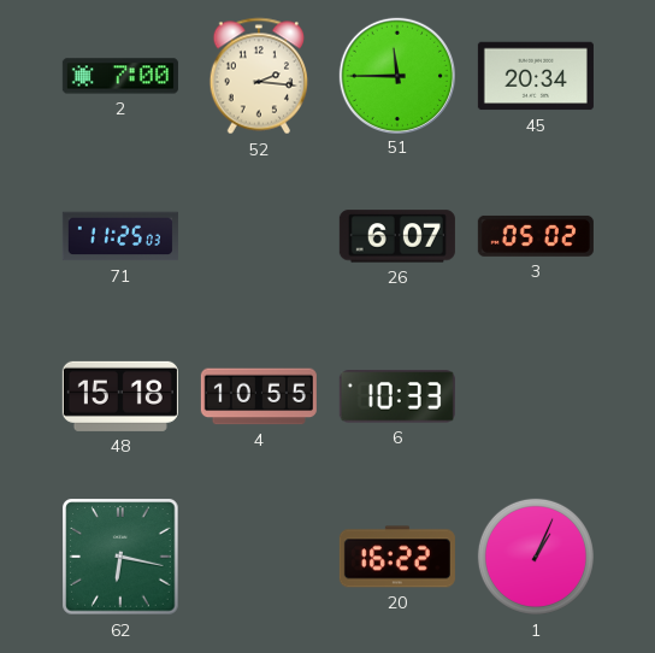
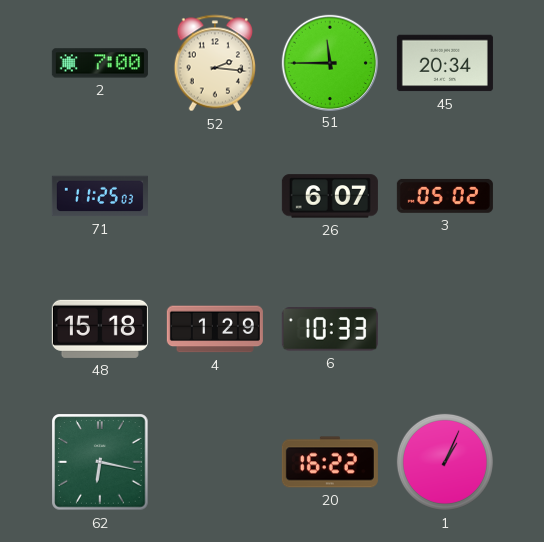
4: 10:55 -> 1:29 (215, 329)
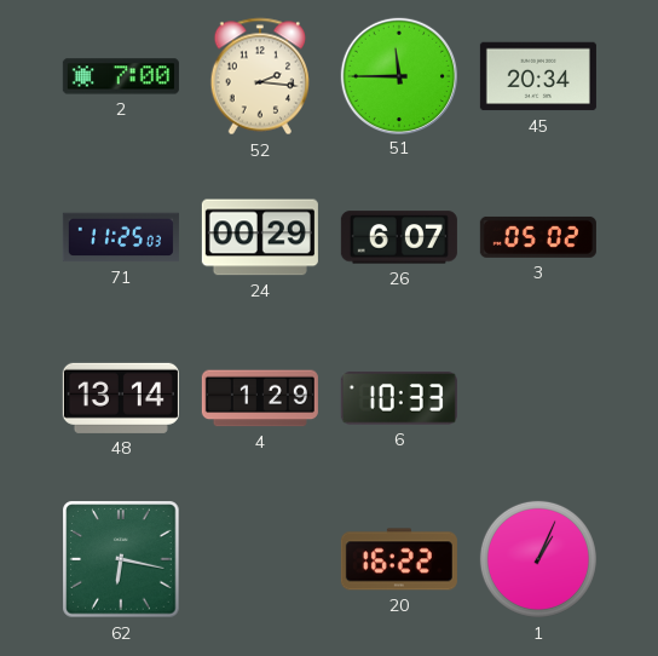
24: none -> 00:29 (260, 237)
48: 15:18 -> 13:14 (121, 398)
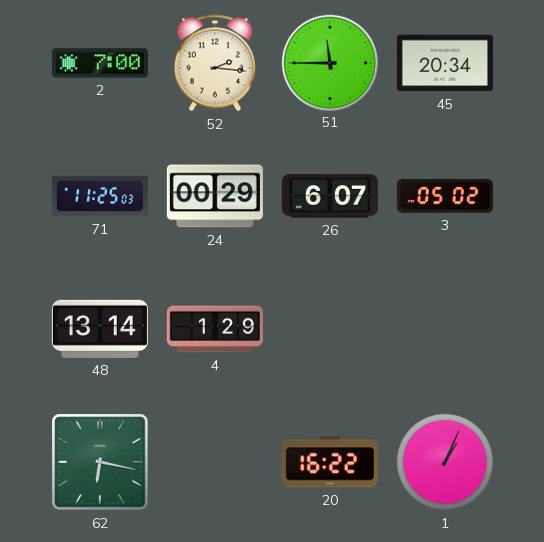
6: 10:33 -> none (399, 398)
